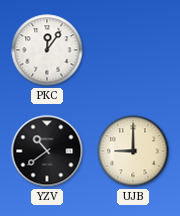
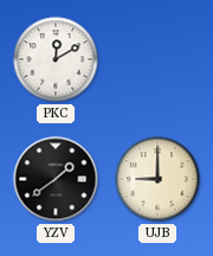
PKC: 12:06 -> 12:10 (56, 59)
YZV: 10:39 -> 1:39 (56, 179)
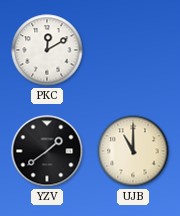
UJB: 9:00 -> 11:00 (133, 151)
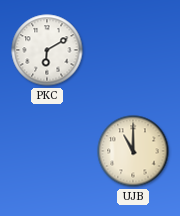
PKC: 12:10 -> 6:10 (47, 50)
YZV: 1:39 -> none (47, 151)
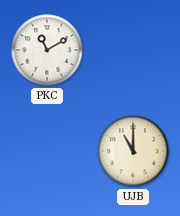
PKC: 6:10 -> 11:10 (47, 50)
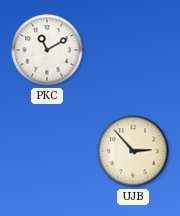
UJB: 11:00 -> 2:53 (133, 151)
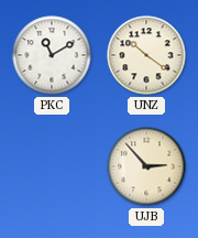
UNZ: none -> 10:21 (146, 55)
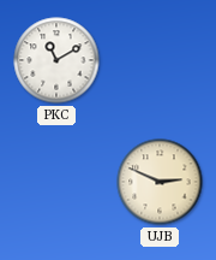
UNZ: 10:21 -> none (146, 55)
UJB: 2:53 -> 2:49 (160, 182)
